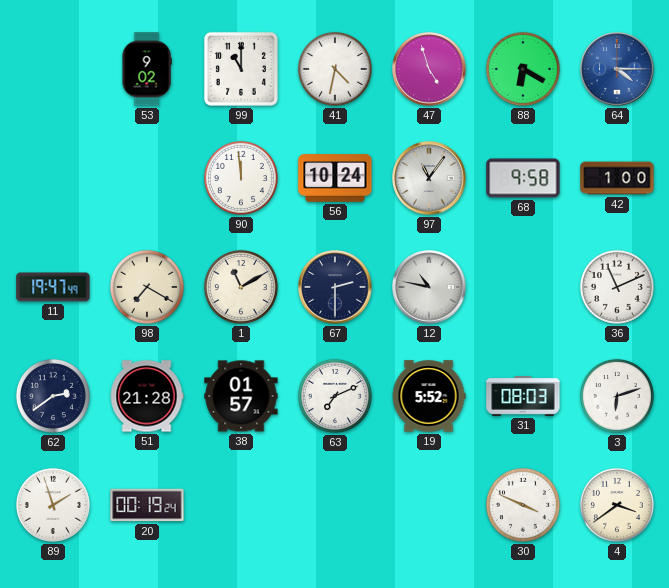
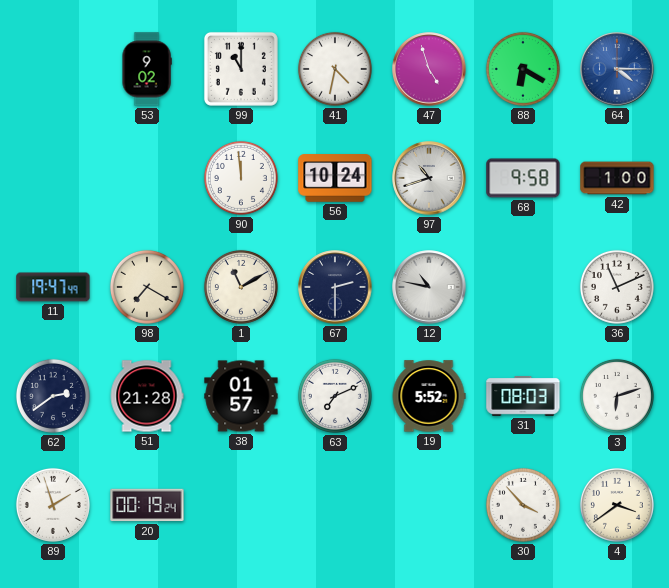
97: 11:06 -> 10:42 (429, 178)
30: 3:49 -> 3:53 (523, 505)
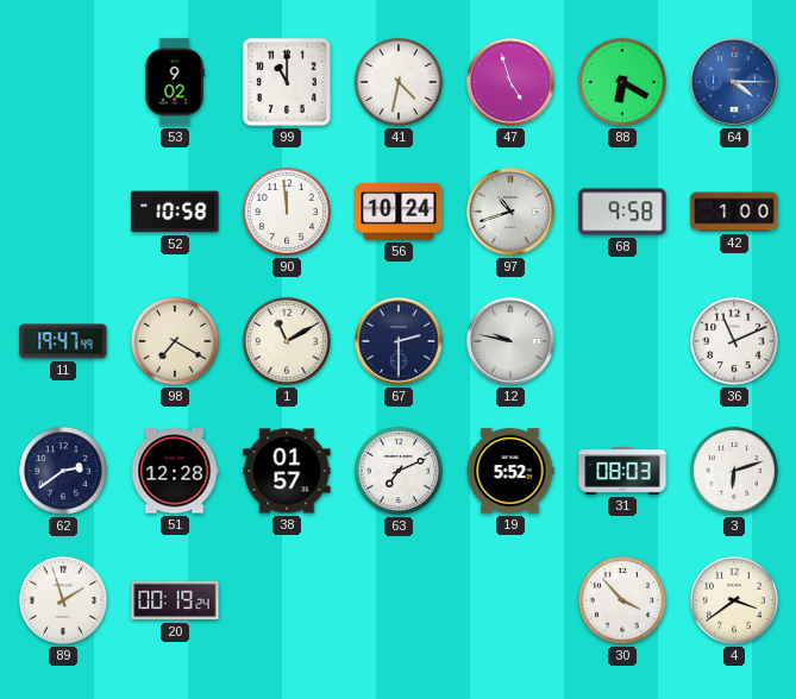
52: none -> 10:58 (175, 212)
12: 10:47 -> 9:47 (510, 341)
51: 21:28 -> 12:28 (175, 471)
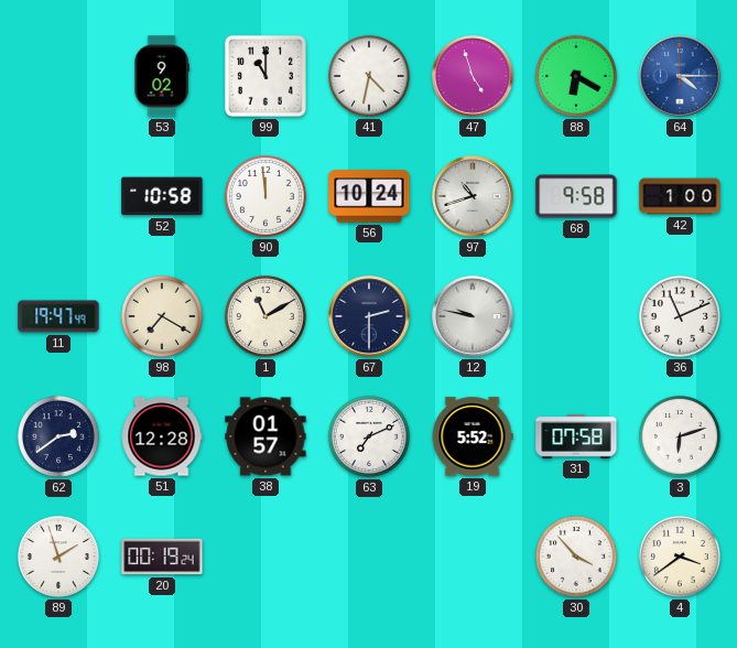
31: 08:03 -> 07:58 (576, 438)
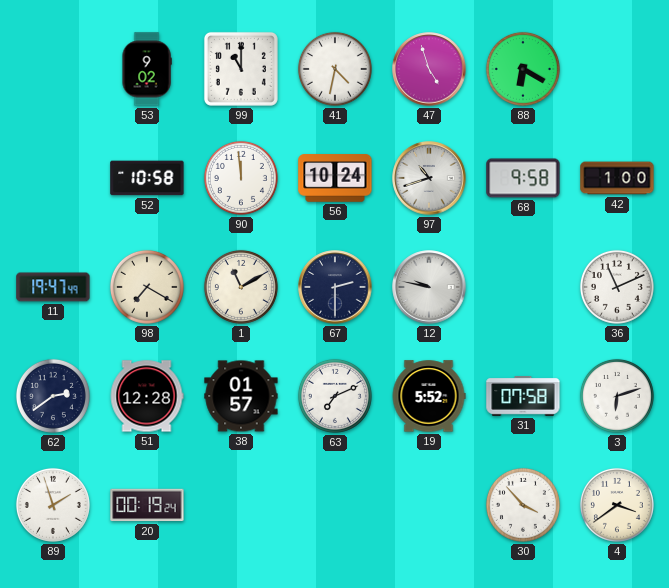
64: 4:15 -> none (680, 76)
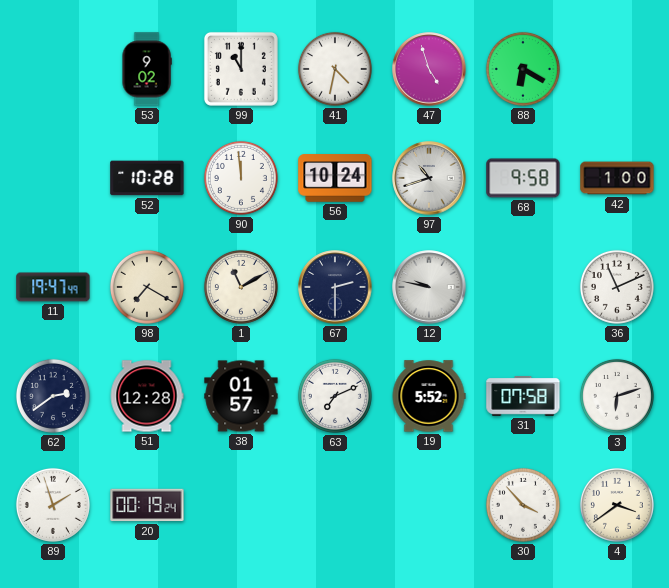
52: 10:58 -> 10:28 (147, 178)
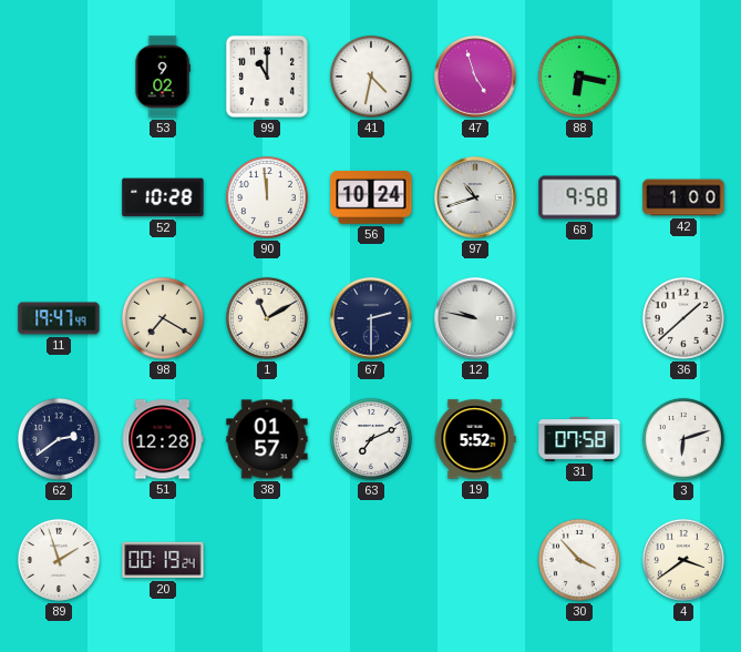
88: 6:20 -> 6:17 (579, 77)
36: 11:11 -> 1:38 (683, 318)
